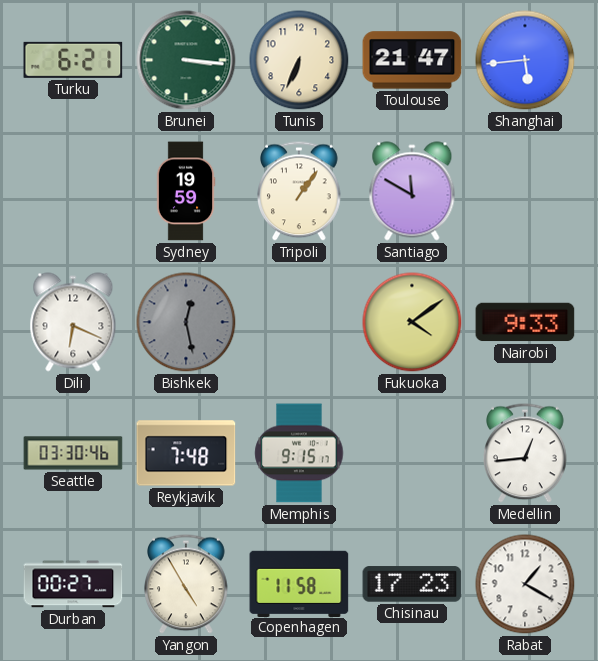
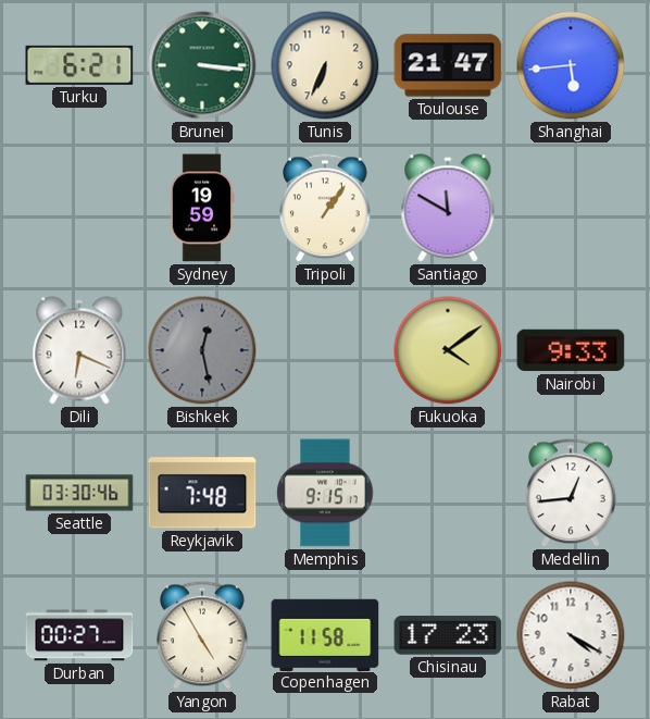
Rabat: 1:20 -> 4:20 (571, 635)
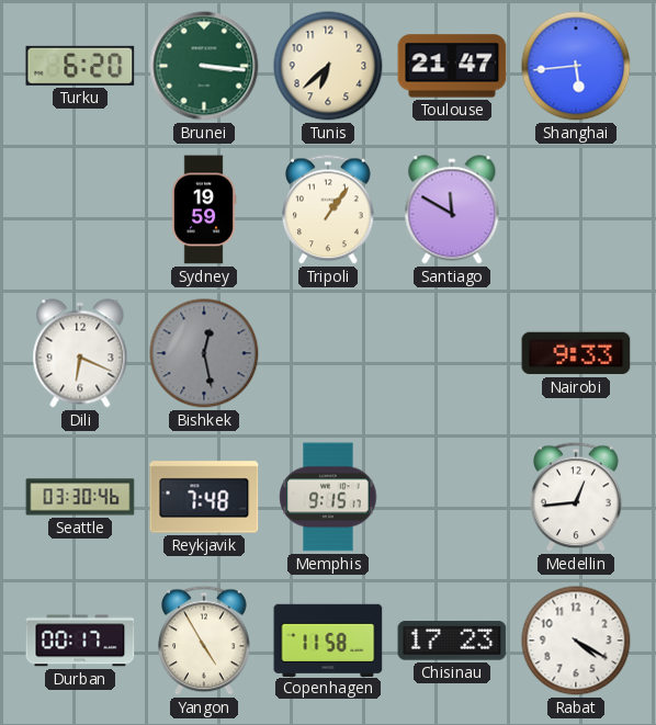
Turku: 6:21 -> 6:20 (80, 66)
Tunis: 6:34 -> 6:38 (328, 66)
Fukuoka: 4:09 -> none (448, 350)
Durban: 00:27 -> 00:17 (80, 641)
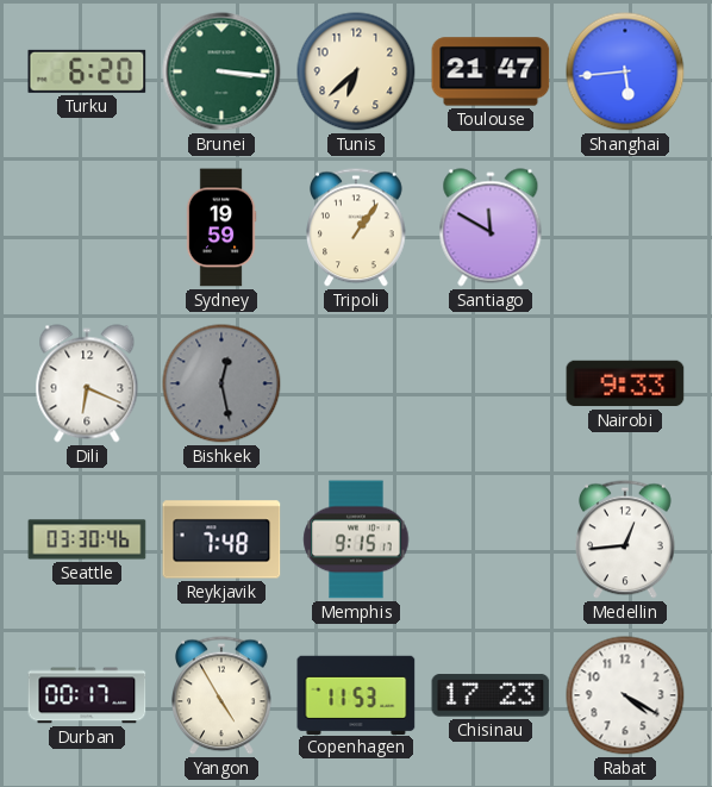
Copenhagen: 11:58 -> 11:53 (356, 694)
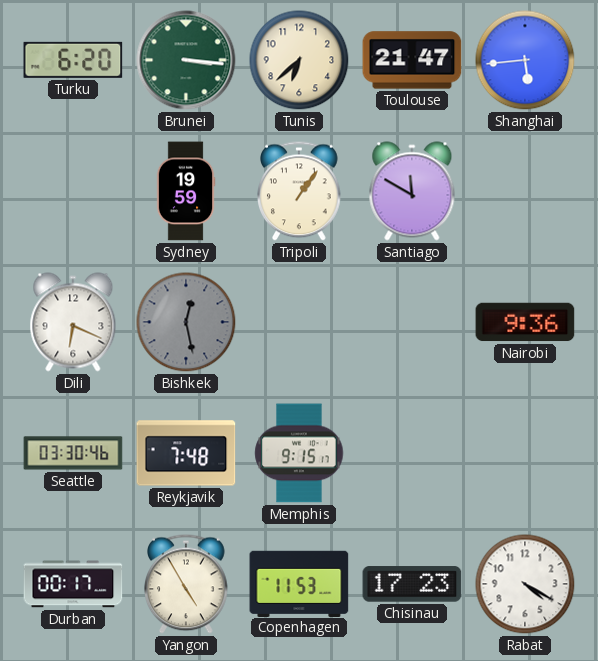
Nairobi: 9:33 -> 9:36 (525, 322)
Medellin: 12:44 -> none (626, 539)
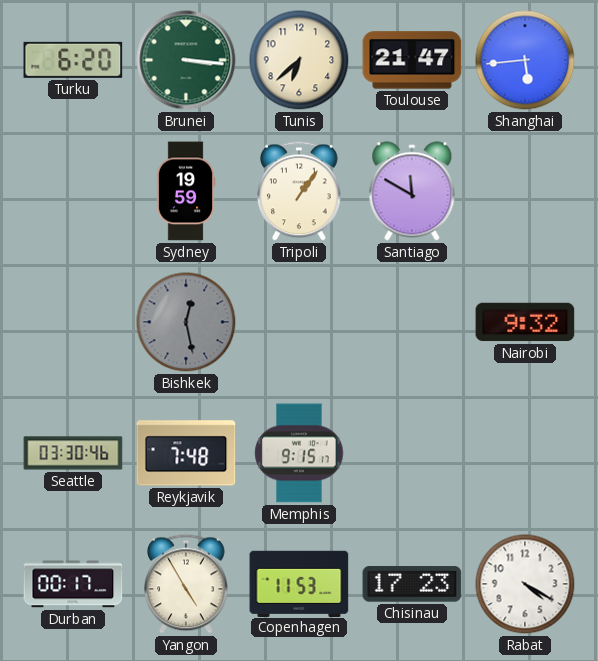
Dili: 6:19 -> none (73, 322)
Nairobi: 9:36 -> 9:32 (525, 322)
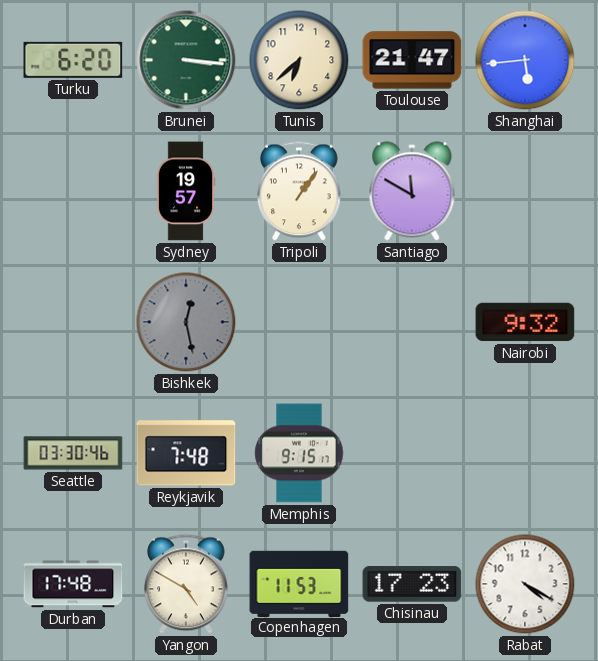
Sydney: 19:59 -> 19:57 (186, 191)
Durban: 00:17 -> 17:48 (73, 584)
Yangon: 4:55 -> 4:50 (187, 584)
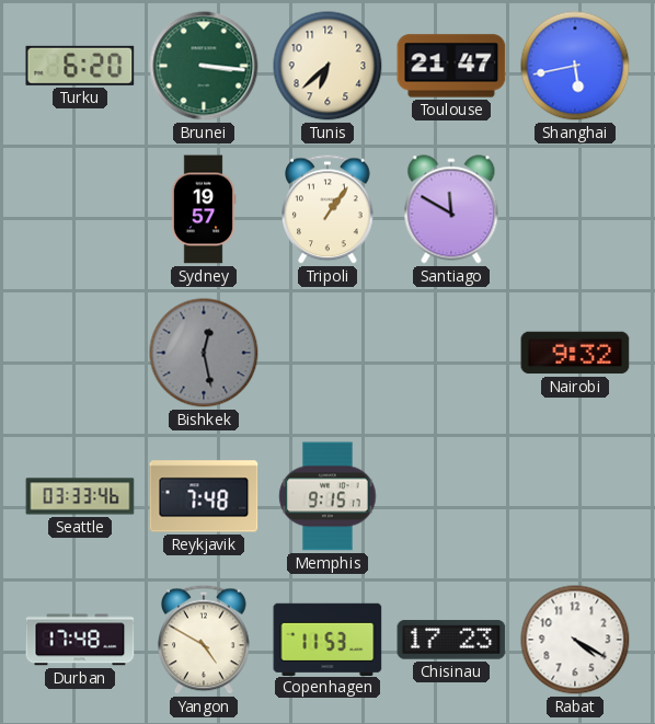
Shanghai: 5:44 -> 5:43 (575, 66)
Seattle: 03:30 -> 03:33 (80, 496)
